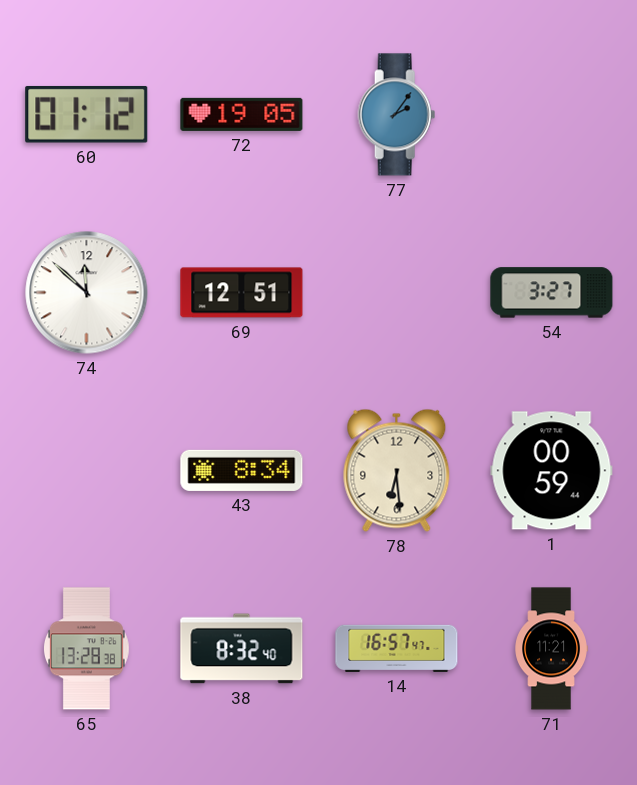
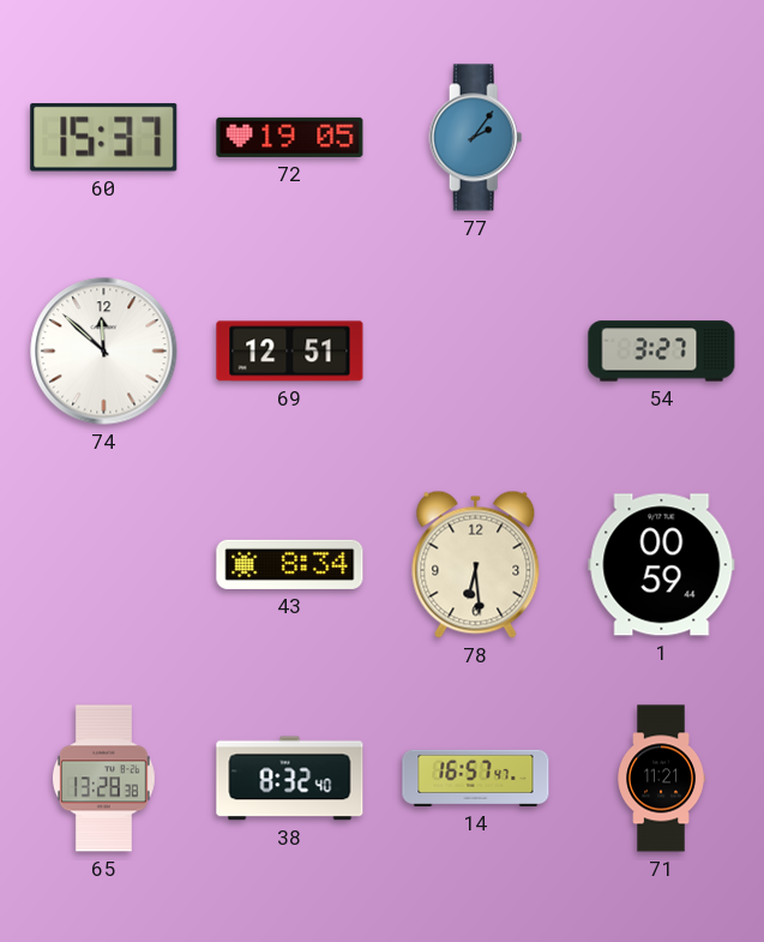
60: 01:12 -> 15:37 (104, 137)
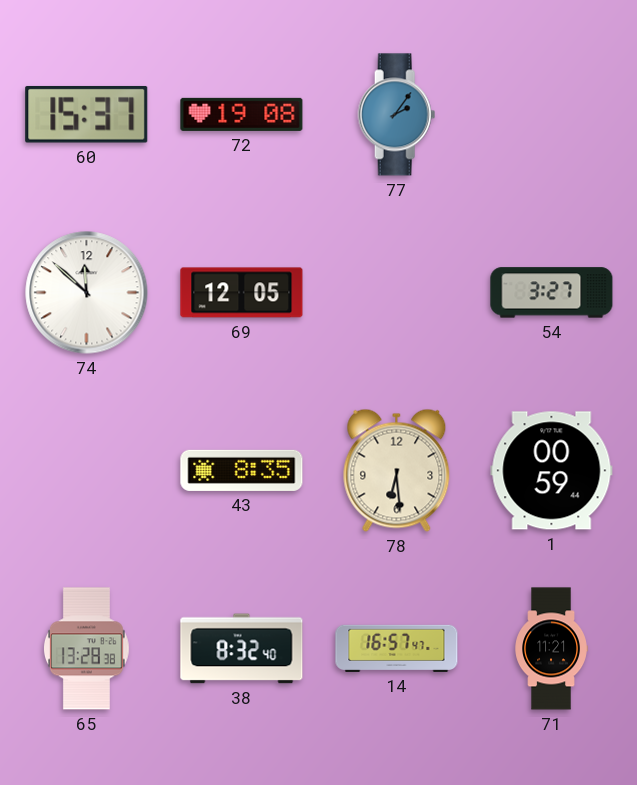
72: 19:05 -> 19:08 (242, 114)
69: 12:51 -> 12:05 (242, 293)
43: 8:34 -> 8:35 (242, 470)
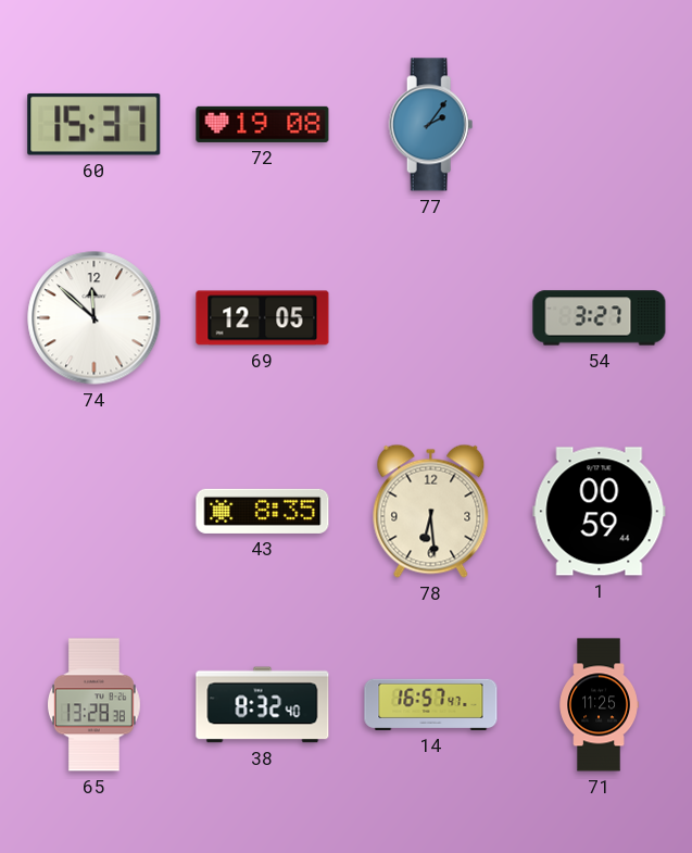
71: 11:21 -> 11:25 (599, 705)
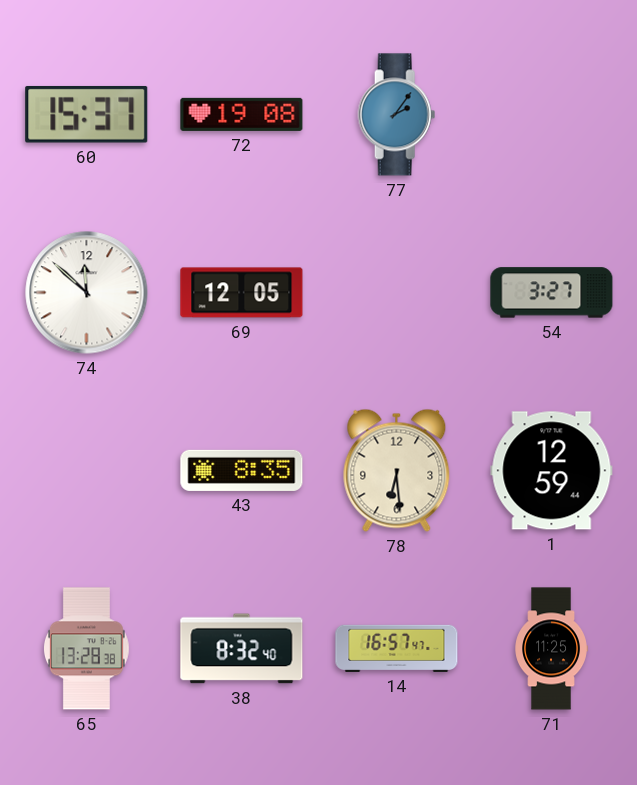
1: 00:59 -> 12:59 (552, 471)
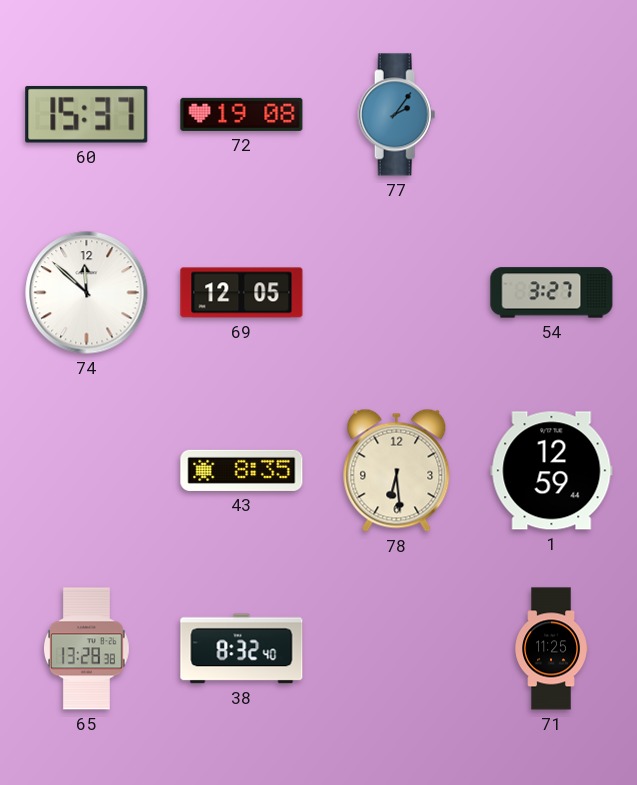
14: 16:57 -> none (397, 648)
